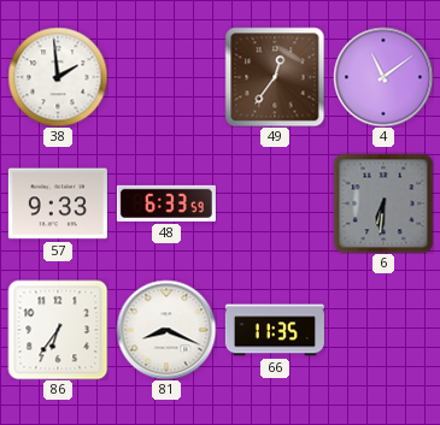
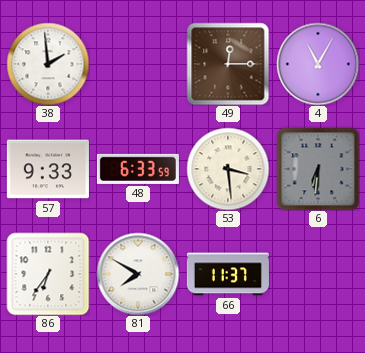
49: 12:36 -> 12:15 (228, 64)
4: 11:09 -> 11:05 (318, 64)
53: none -> 3:29 (228, 169)
81: 8:19 -> 7:50 (138, 274)
66: 11:35 -> 11:37 (228, 274)
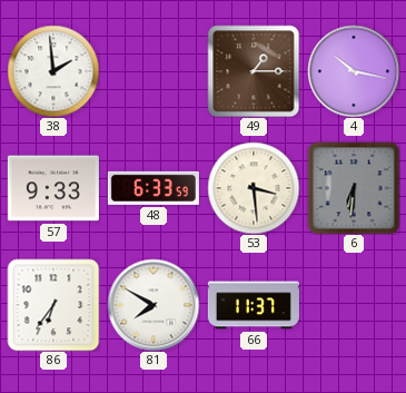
49: 12:15 -> 1:15 (254, 71)
4: 11:05 -> 10:17 (354, 71)
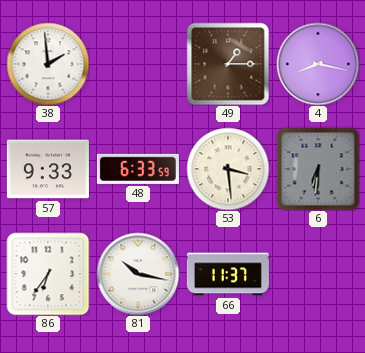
4: 10:17 -> 8:17 (318, 64)
81: 7:50 -> 10:17 (138, 274)
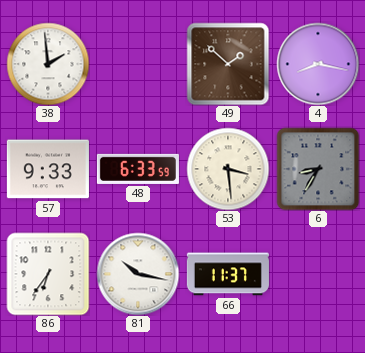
49: 1:15 -> 1:52 (228, 64)
6: 6:31 -> 8:35 (318, 169)
